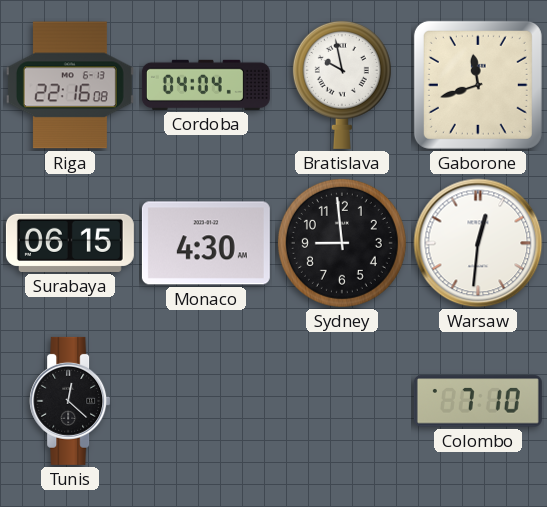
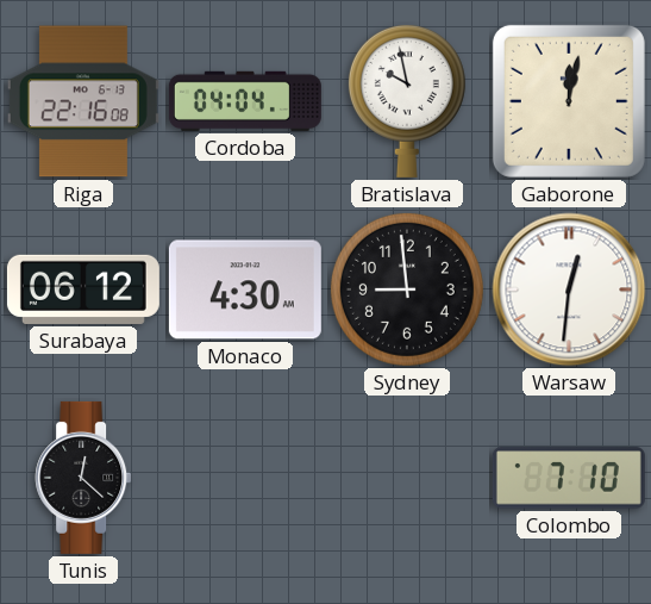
Gaborone: 11:42 -> 12:02 (569, 101)
Surabaya: 06:15 -> 06:12 (83, 289)
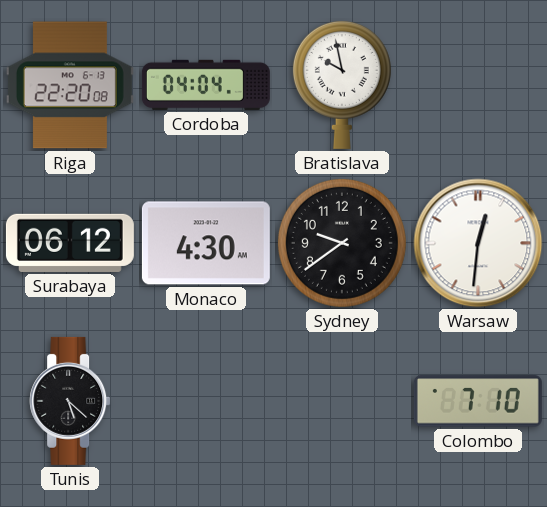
Riga: 22:16 -> 22:20 (70, 85)
Gaborone: 12:02 -> none (569, 101)
Sydney: 8:59 -> 9:39 (342, 243)
Tunis: 12:22 -> 5:22 (70, 401)
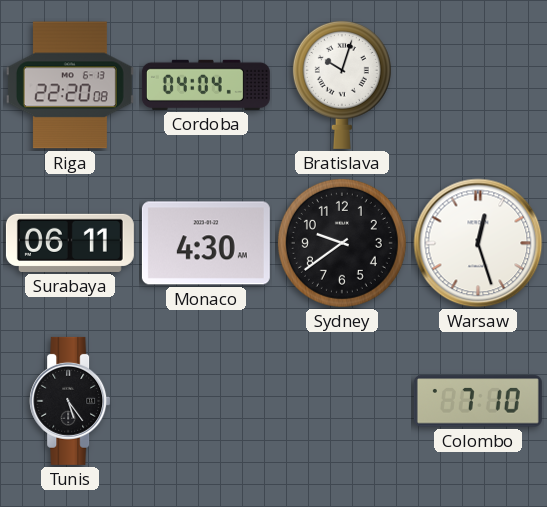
Bratislava: 9:58 -> 10:03 (342, 84)
Surabaya: 06:12 -> 06:11 (70, 243)
Warsaw: 12:31 -> 12:27 (478, 243)
Tunis: 5:22 -> 5:24 (70, 401)
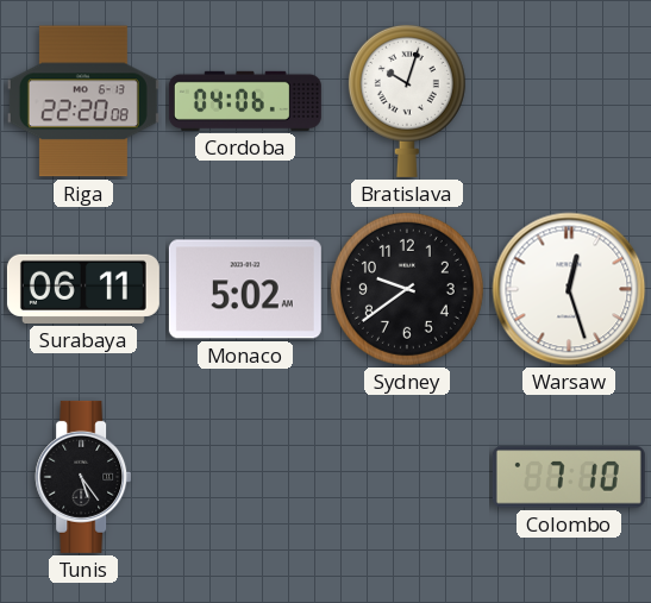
Cordoba: 04:04 -> 04:06 (245, 101)
Monaco: 4:30 -> 5:02 (245, 289)
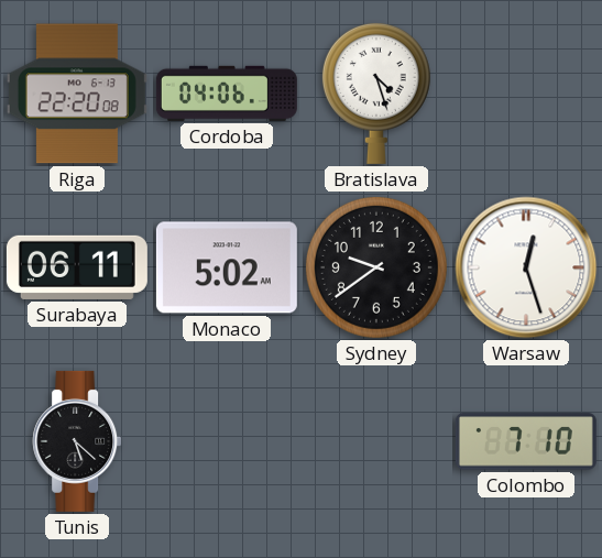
Bratislava: 10:03 -> 4:27 (376, 92)
Tunis: 5:24 -> 5:22 (77, 441)
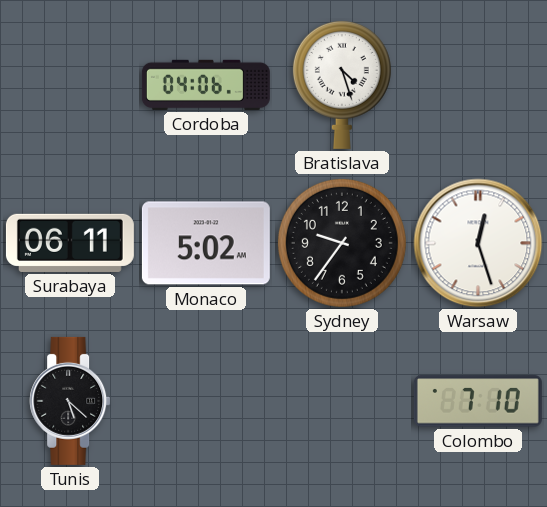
Riga: 22:20 -> none (77, 94)
Sydney: 9:39 -> 9:36 (342, 243)
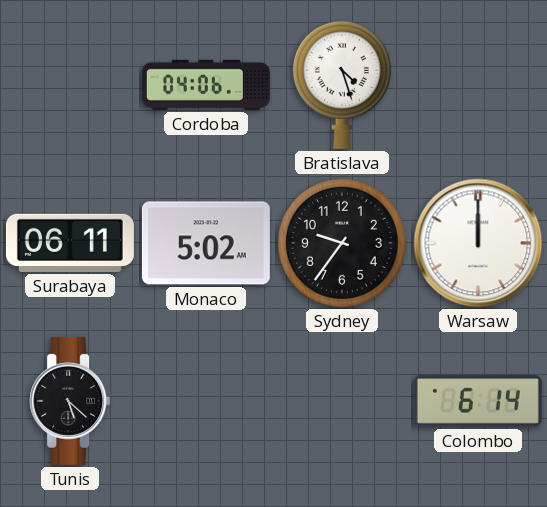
Warsaw: 12:27 -> 12:00 (478, 243)
Colombo: 7:10 -> 6:14 (478, 401)
